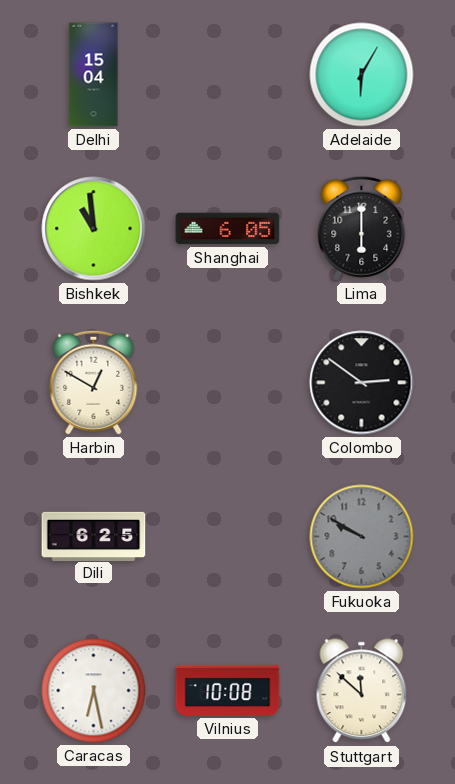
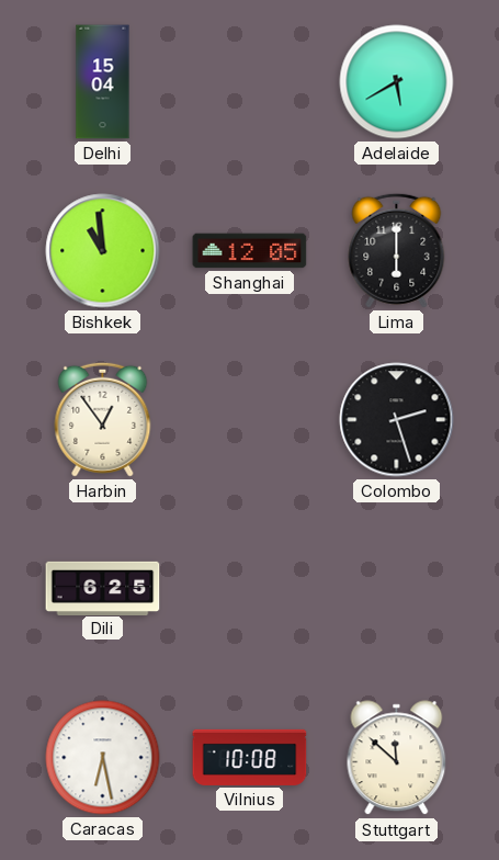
Adelaide: 6:05 -> 5:40 (397, 82)
Shanghai: 6:05 -> 12:05 (250, 251)
Harbin: 12:50 -> 12:54 (103, 419)
Colombo: 2:51 -> 2:27 (397, 420)
Fukuoka: 9:50 -> none (362, 537)
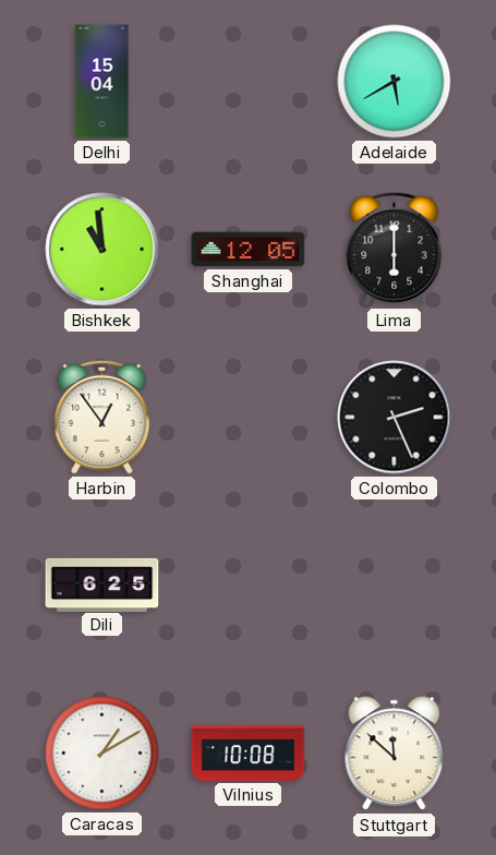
Colombo: 2:27 -> 2:26 (395, 418)
Caracas: 6:28 -> 1:10 (102, 754)
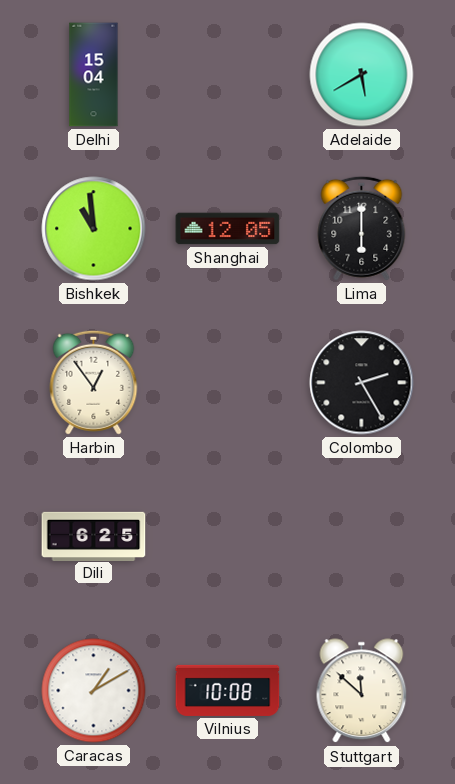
Colombo: 2:26 -> 2:25 (362, 383)
